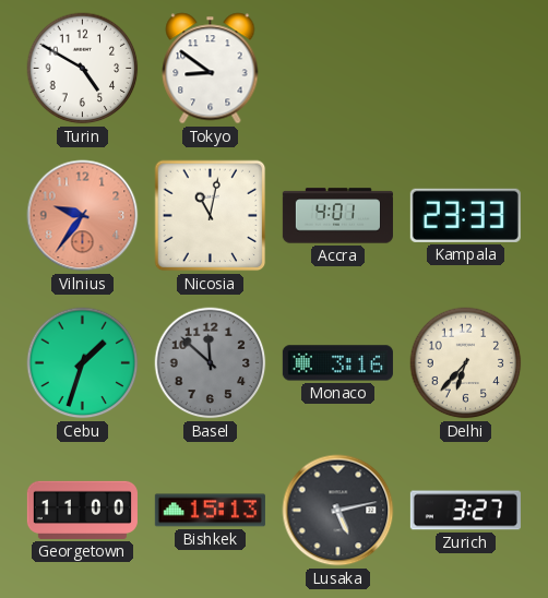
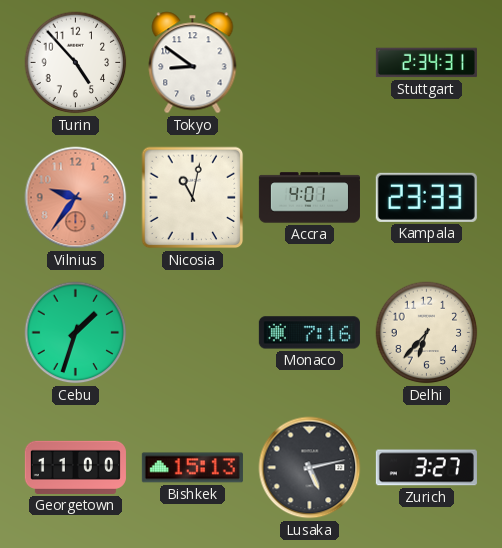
Turin: 4:50 -> 4:53 (76, 63)
Stuttgart: none -> 2:34 (426, 63)
Basel: 11:52 -> none (211, 363)
Monaco: 3:16 -> 7:16 (309, 333)
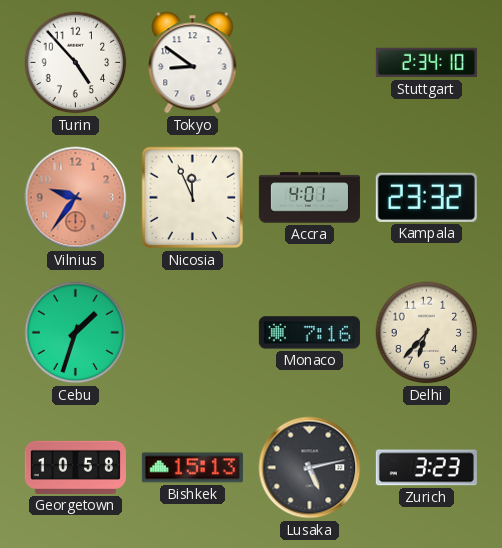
Stuttgart: 2:34:31 -> 2:34:10 (426, 63)
Nicosia: 11:02 -> 11:56 (193, 198)
Kampala: 23:33 -> 23:32 (426, 197)
Georgetown: 11:00 -> 10:58 (75, 467)
Zurich: 3:27 -> 3:23 (426, 468)
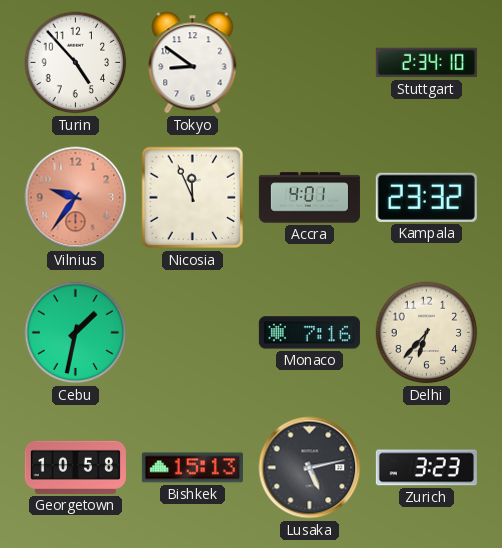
Cebu: 1:33 -> 1:32 (76, 333)
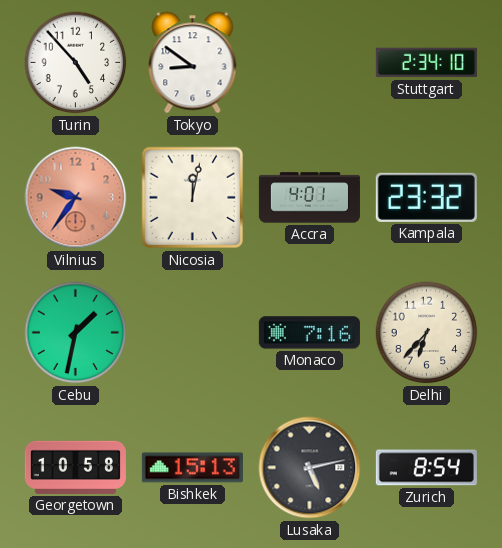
Nicosia: 11:56 -> 12:02 (193, 198)
Zurich: 3:23 -> 8:54 (426, 468)
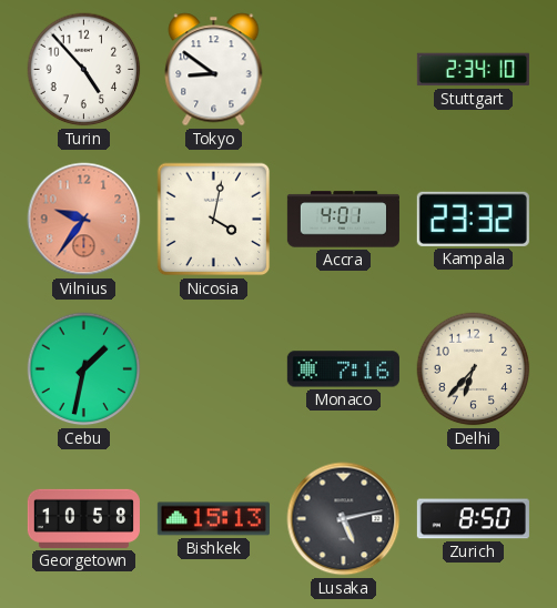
Nicosia: 12:02 -> 4:02 (214, 220)
Zurich: 8:54 -> 8:50 (473, 519)
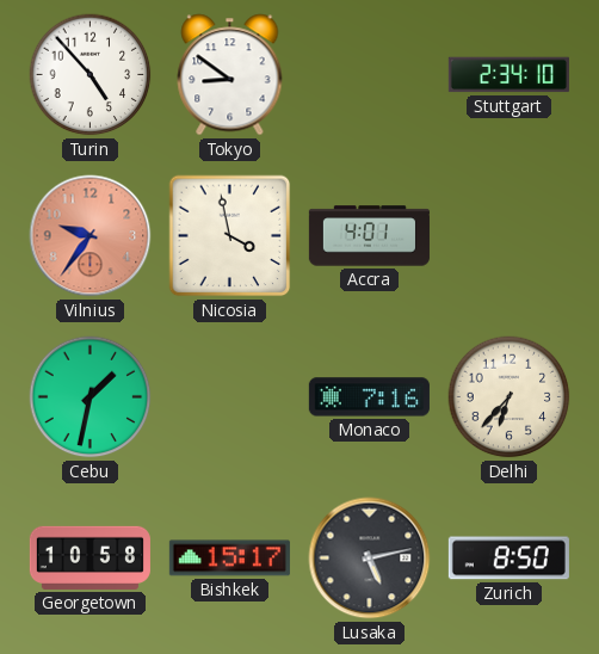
Nicosia: 4:02 -> 3:58 (230, 236)
Kampala: 23:32 -> none (473, 219)
Bishkek: 15:13 -> 15:17 (229, 559)
